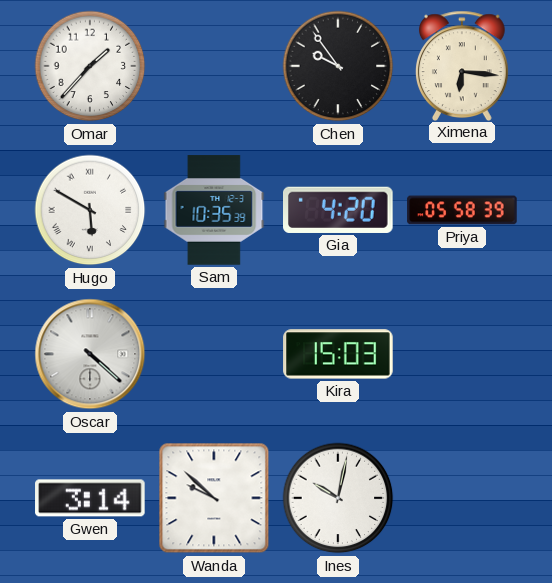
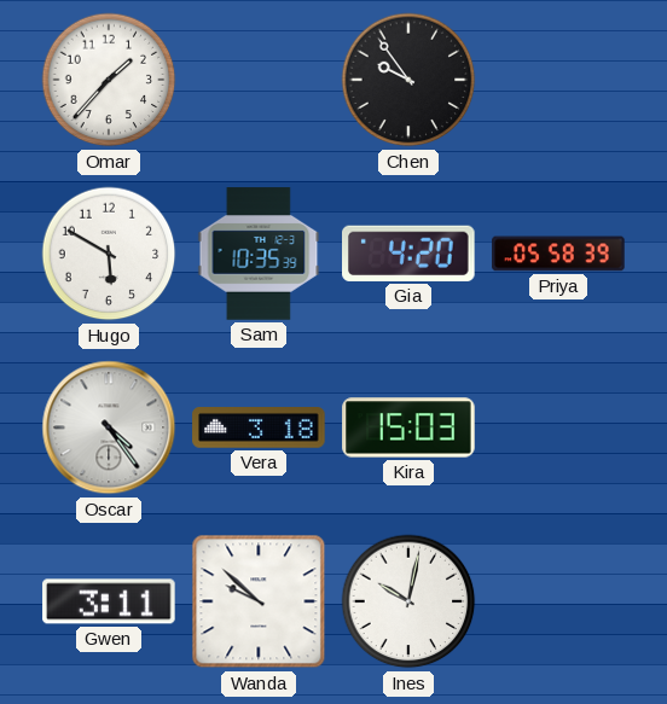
Ximena: 6:16 -> none (462, 65)
Hugo numerals: Roman -> Arabic (109, 254)
Oscar: 4:22 -> 4:24 (109, 427)
Vera: none -> 3:18 (259, 429)
Gwen: 3:14 -> 3:11 (109, 601)
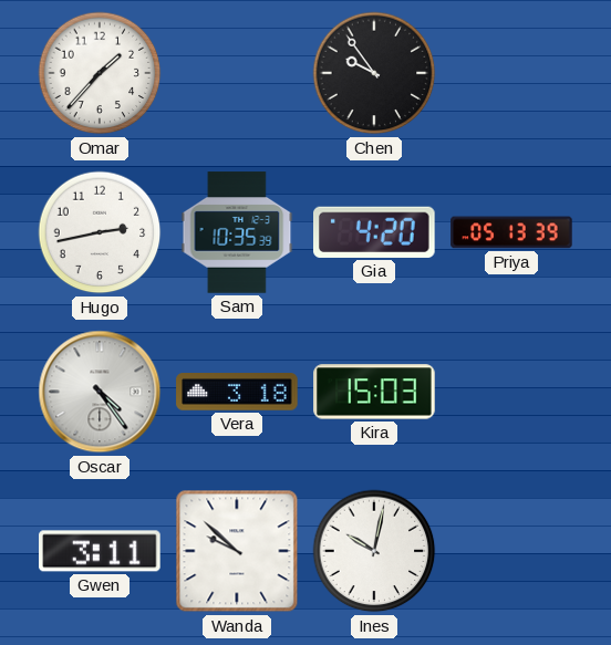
Hugo: 5:50 -> 2:43 (100, 232)
Priya: 05:58 -> 05:13 (511, 232)
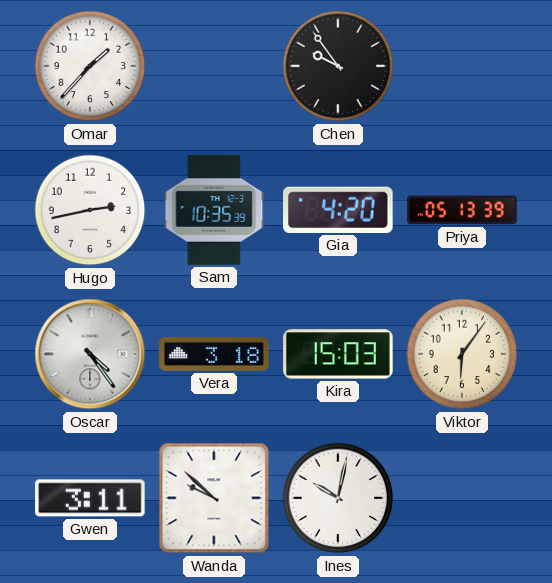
Viktor: none -> 6:06 (462, 354)
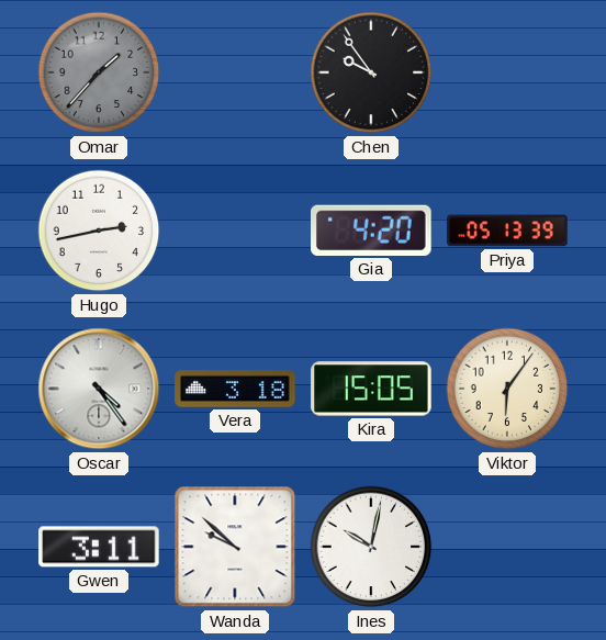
Omar dial: white -> grey (99, 72)
Sam: 10:35 -> none (214, 210)
Kira: 15:03 -> 15:05 (371, 389)
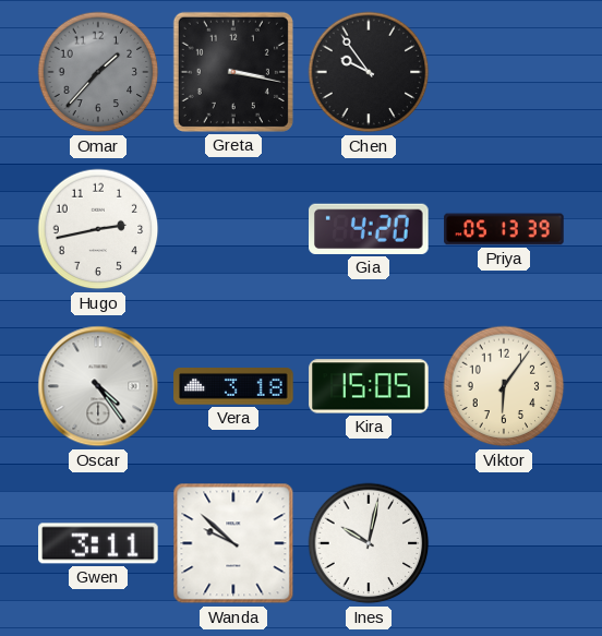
Greta: none -> 3:17 (233, 72)
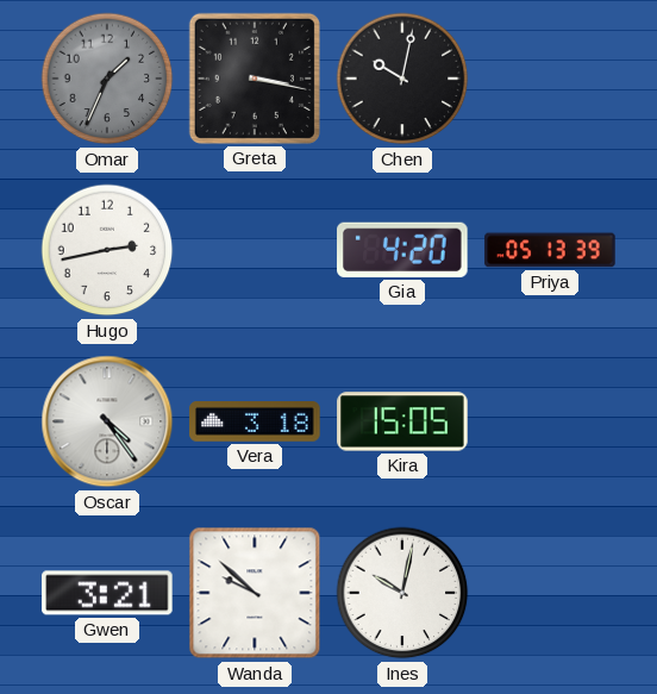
Omar: 1:37 -> 1:34 (107, 79)
Chen: 9:54 -> 10:02 (402, 79)
Viktor: 6:06 -> none (504, 386)
Gwen: 3:11 -> 3:21 (107, 593)
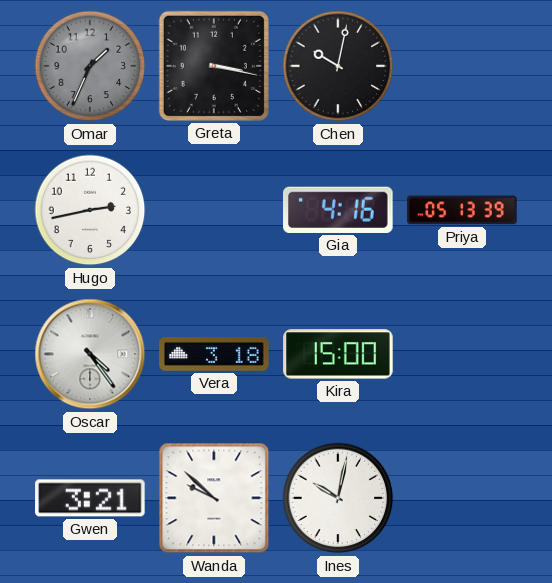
Gia: 4:20 -> 4:16 (339, 210)
Kira: 15:05 -> 15:00 (338, 354)
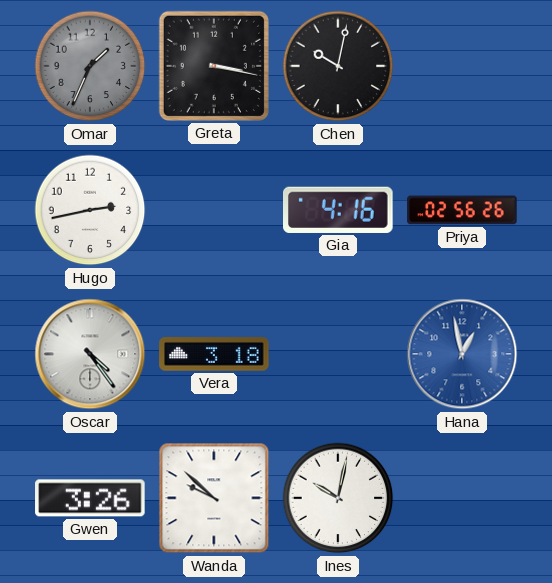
Priya: 05:13 -> 02:56 (462, 210)
Kira: 15:00 -> none (338, 354)
Hana: none -> 12:58 (462, 354)
Gwen: 3:21 -> 3:26 (90, 498)
